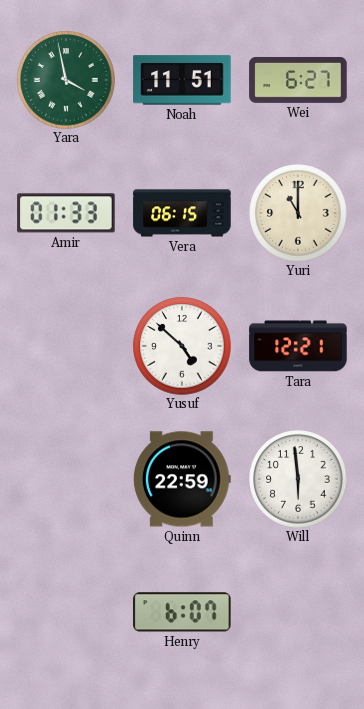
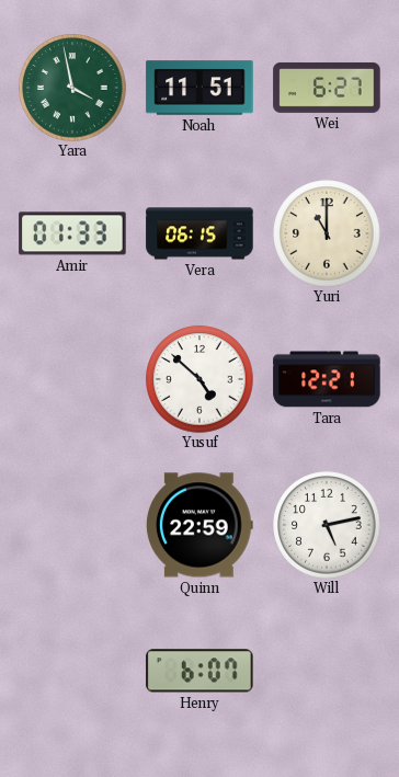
Will: 5:59 -> 5:13 (327, 525)
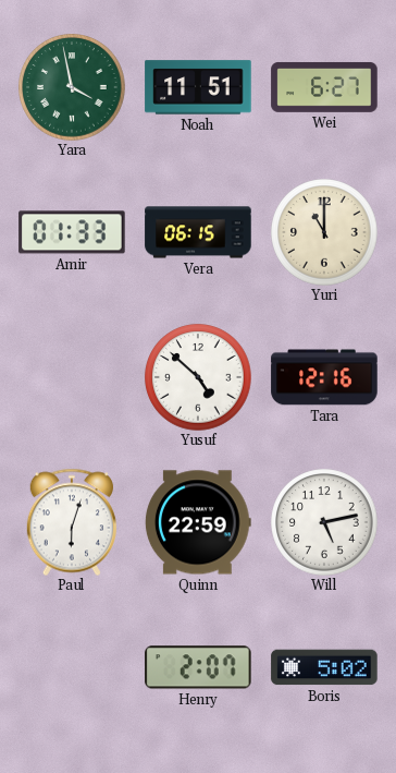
Tara: 12:21 -> 12:16 (324, 377)
Paul: none -> 6:03 (71, 522)
Henry: 6:07 -> 2:07 (198, 667)
Boris: none -> 5:02 (324, 667)
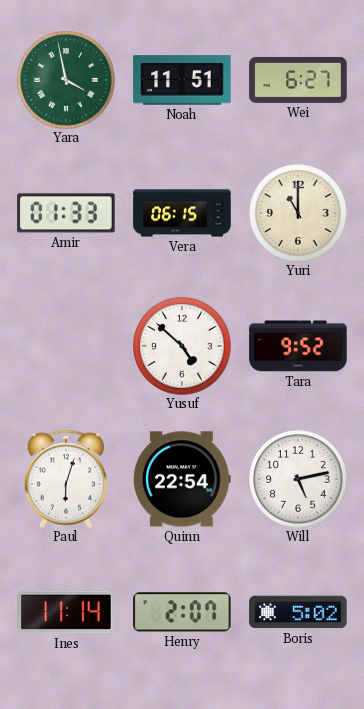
Tara: 12:16 -> 9:52 (298, 346)
Quinn: 22:59 -> 22:54 (182, 479)
Ines: none -> 11:14 (66, 612)
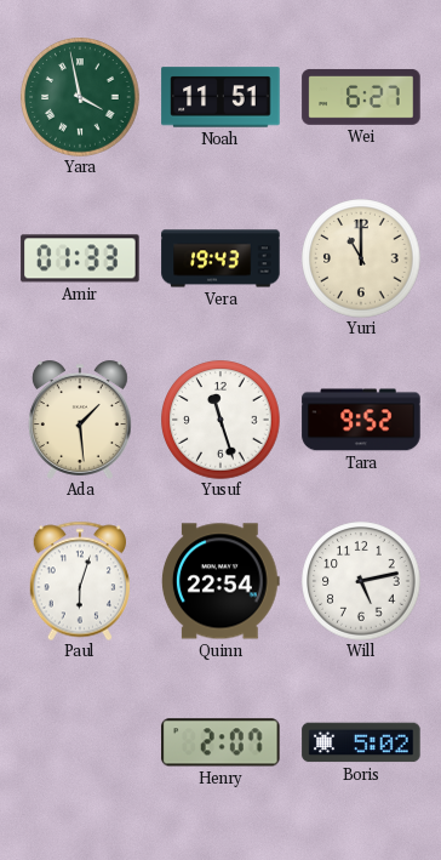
Vera: 06:15 -> 19:43 (220, 258)
Ada: none -> 1:29 (80, 420)
Yusuf: 4:52 -> 11:27 (220, 420)
Ines: 11:14 -> none (66, 612)
